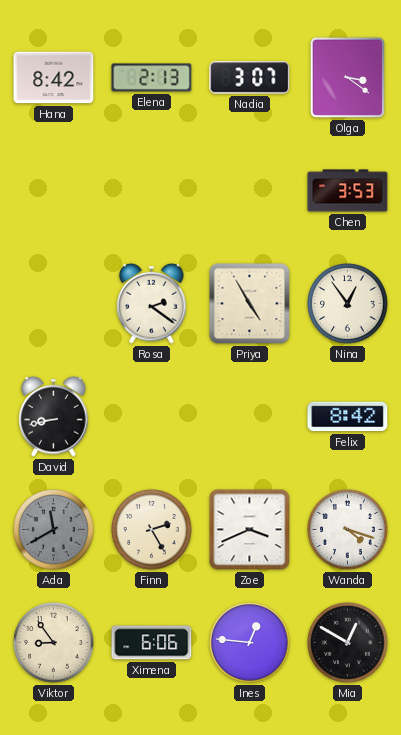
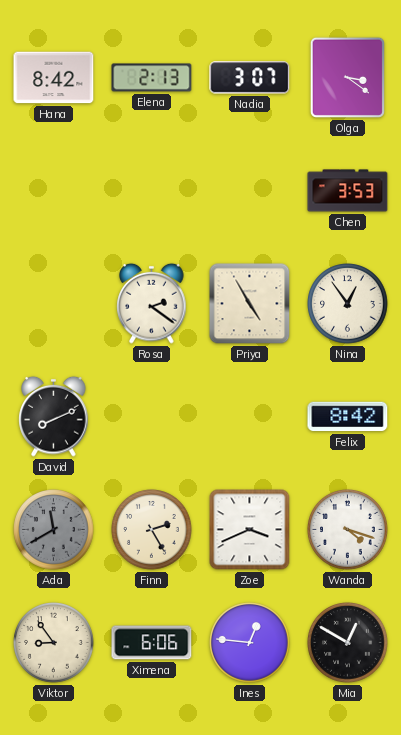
David: 8:43 -> 8:11 (54, 416)
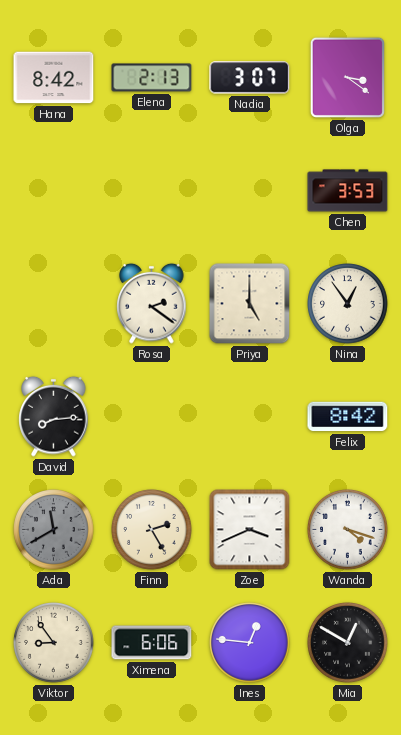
Priya: 4:55 -> 5:00 (250, 304)
David: 8:11 -> 8:14 (54, 416)
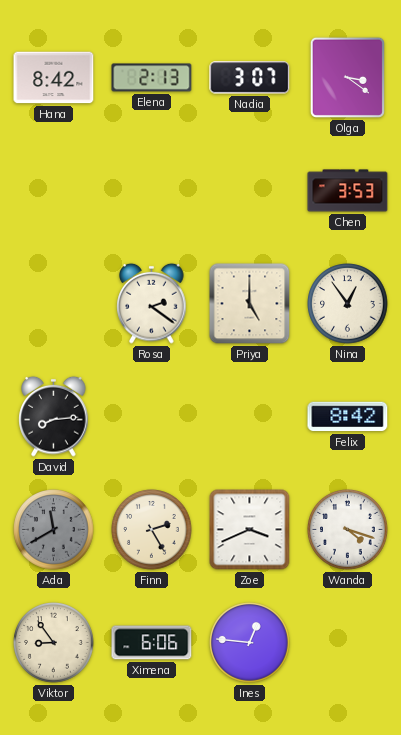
Mia: 12:50 -> none (348, 643)
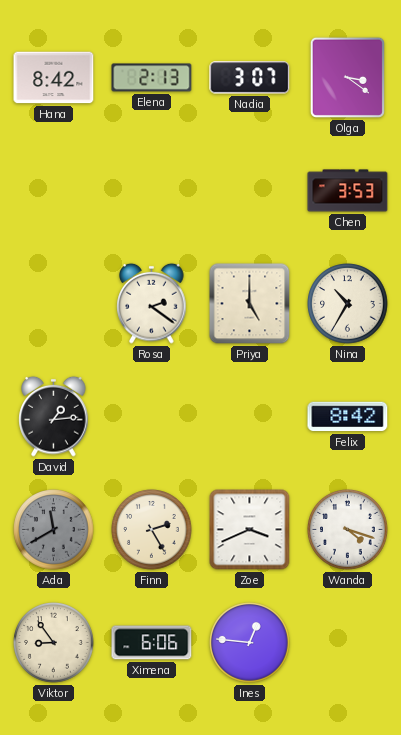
Nina: 12:54 -> 10:35 (348, 304)
David: 8:14 -> 1:14 (54, 416)
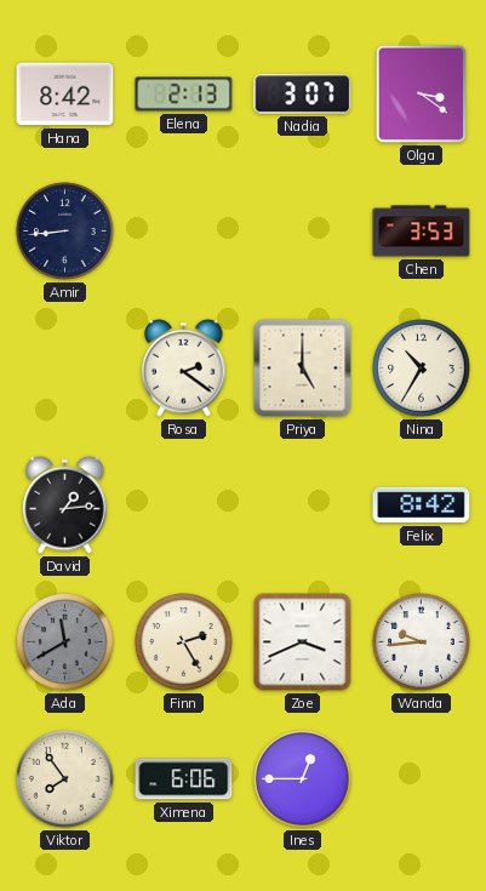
Amir: none -> 8:44 (65, 232)
Wanda: 4:18 -> 9:44 (422, 642)
Viktor: 8:54 -> 7:54 (65, 779)
Ines: 12:46 -> 12:45 (303, 779)
